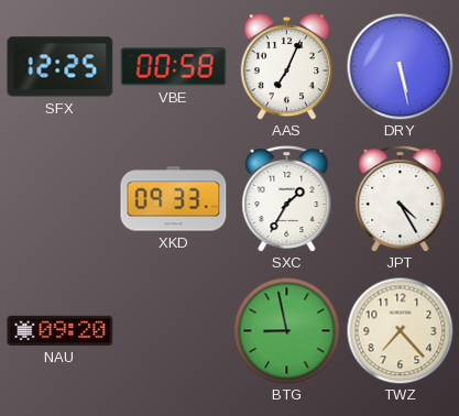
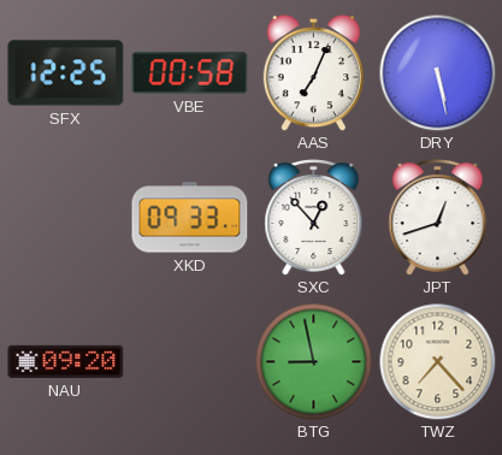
SXC: 1:35 -> 12:53 (314, 218)
JPT: 4:25 -> 12:42 (438, 218)
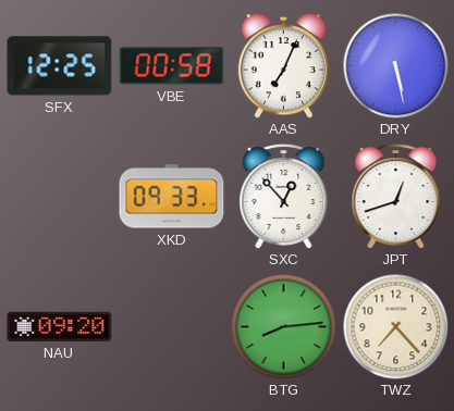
BTG: 8:58 -> 8:14 (283, 326)
